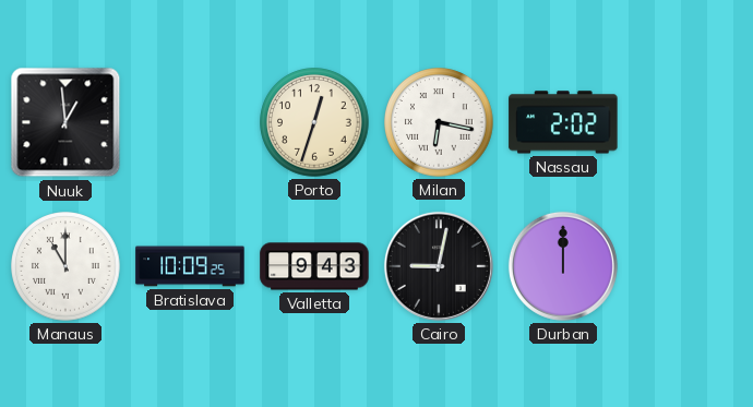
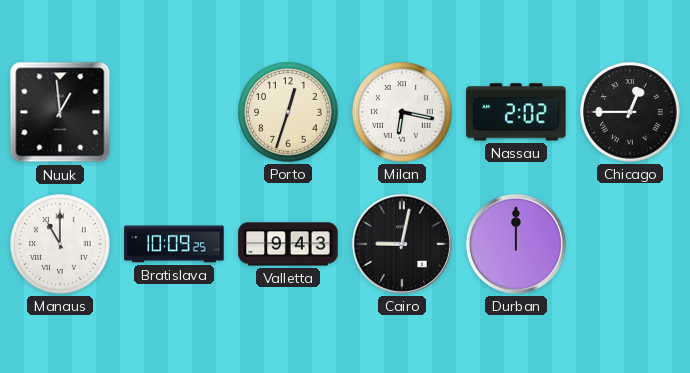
Chicago: none -> 12:45 (630, 112)
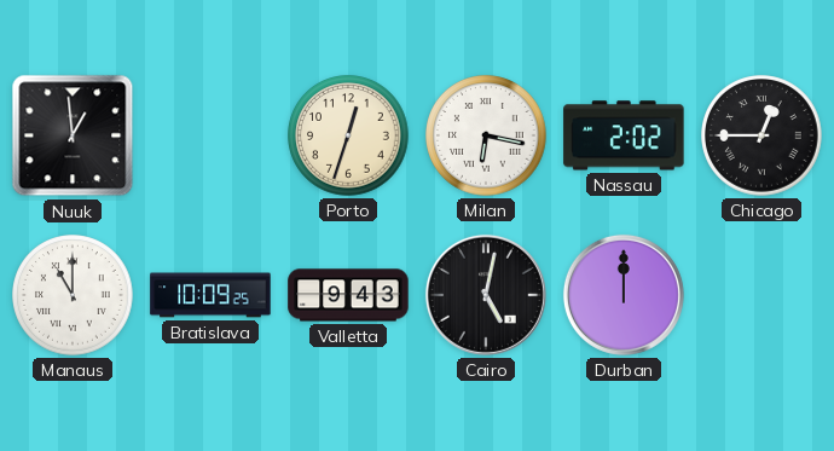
Cairo: 9:02 -> 5:02 (486, 295)
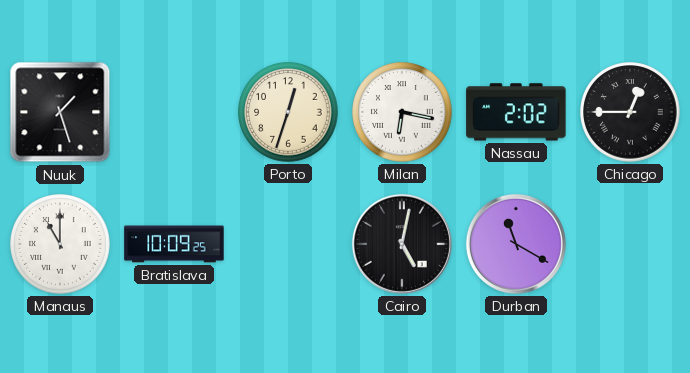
Nuuk: 12:59 -> 1:27 (60, 112)
Valletta: 9:43 -> none (348, 295)
Durban: 12:00 -> 11:20 (516, 244)
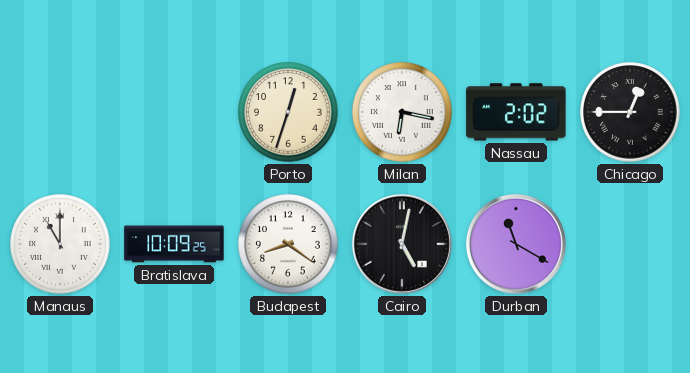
Nuuk: 1:27 -> none (60, 112)
Budapest: none -> 8:21 (288, 244)
